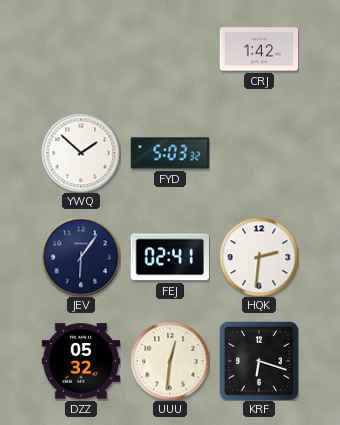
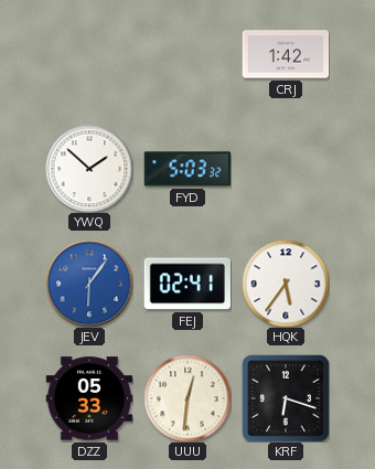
JEV dial: navy -> blue (89, 284)
HQK: 2:31 -> 5:36 (286, 284)
DZZ: 05:32 -> 05:33 (89, 398)
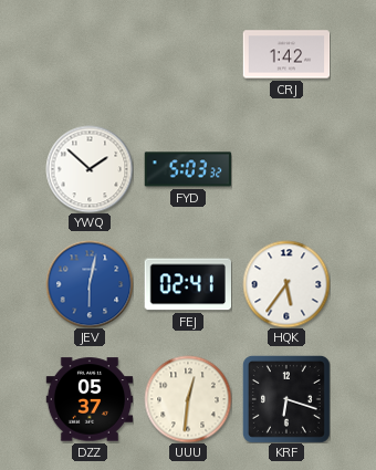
JEV: 6:06 -> 6:02 (90, 284)
DZZ: 05:33 -> 05:37 (90, 399)
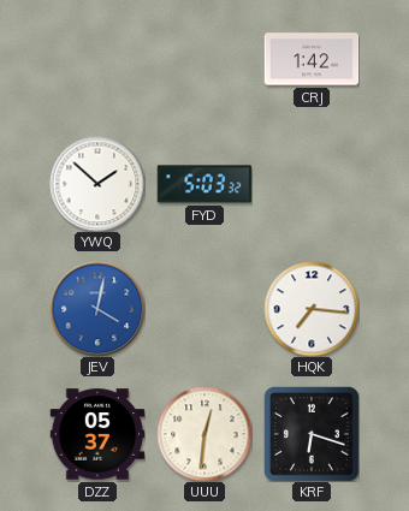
JEV: 6:02 -> 4:02 (97, 309)
FEJ: 02:41 -> none (187, 284)
HQK: 5:36 -> 7:16 (312, 309)
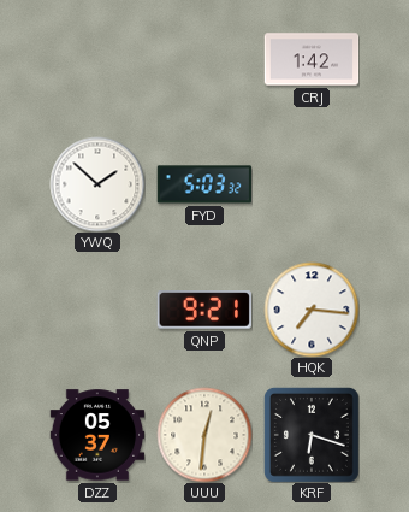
JEV: 4:02 -> none (97, 309)
QNP: none -> 9:21 (204, 310)
